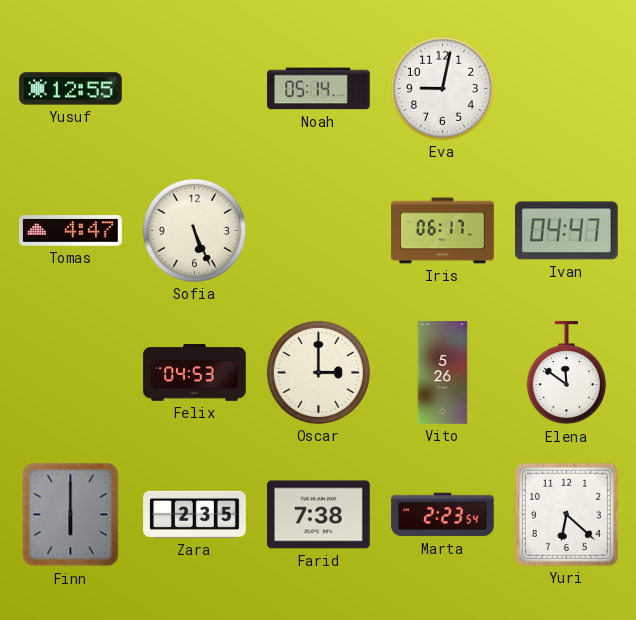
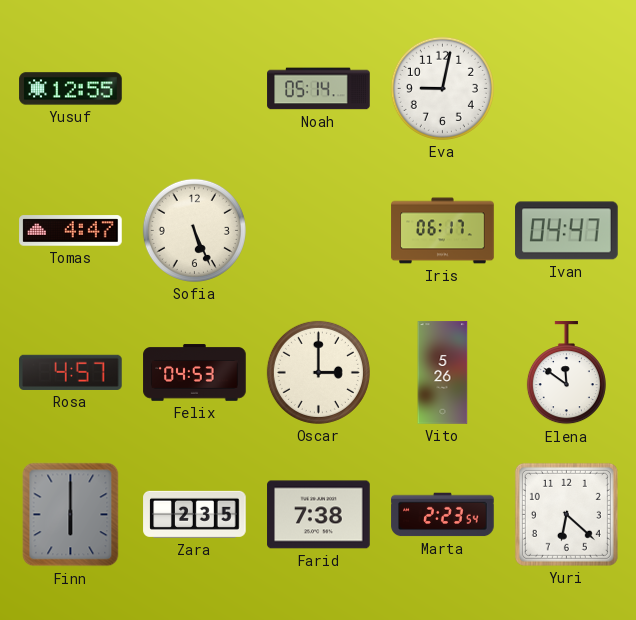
Rosa: none -> 4:57 (71, 372)
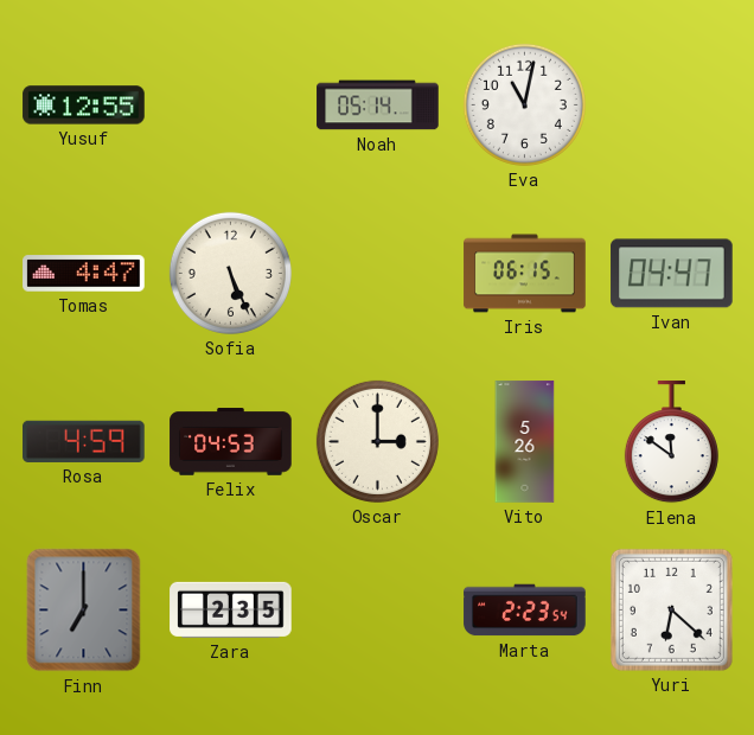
Eva: 9:02 -> 11:02 (524, 104)
Iris: 06:17 -> 06:15 (525, 274)
Rosa: 4:57 -> 4:59 (84, 441)
Finn: 6:00 -> 7:00 (84, 611)
Farid: 7:38 -> none (319, 515)
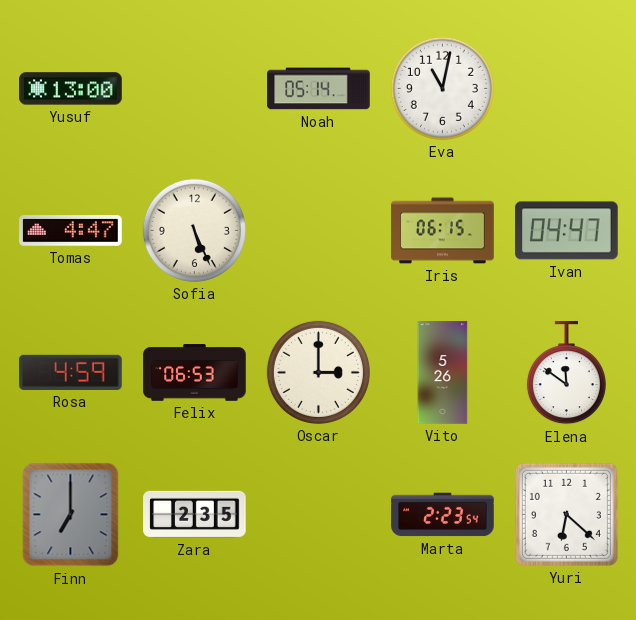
Yusuf: 12:55 -> 13:00 (71, 89)
Felix: 04:53 -> 06:53 (195, 373)
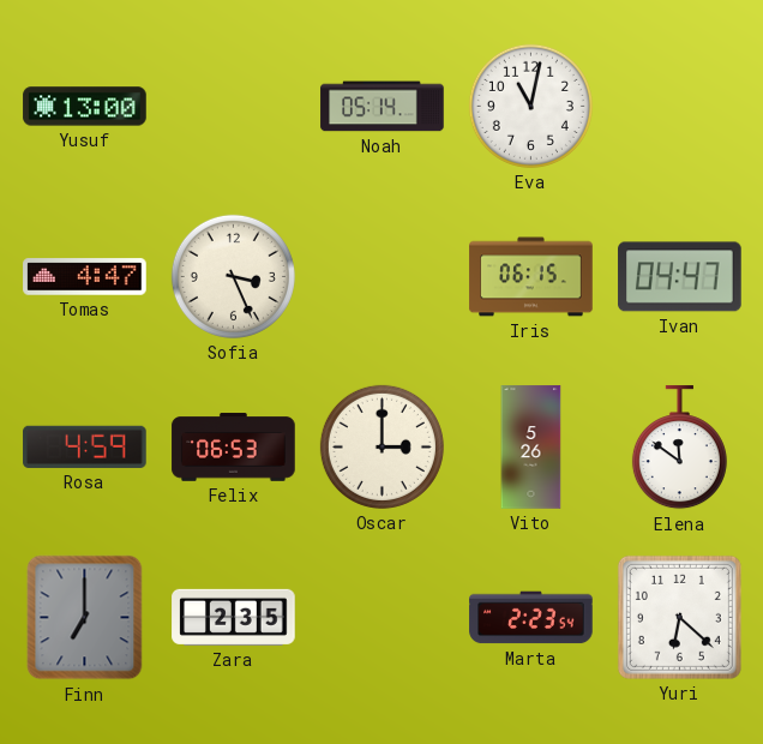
Sofia: 5:26 -> 3:26 (233, 276)
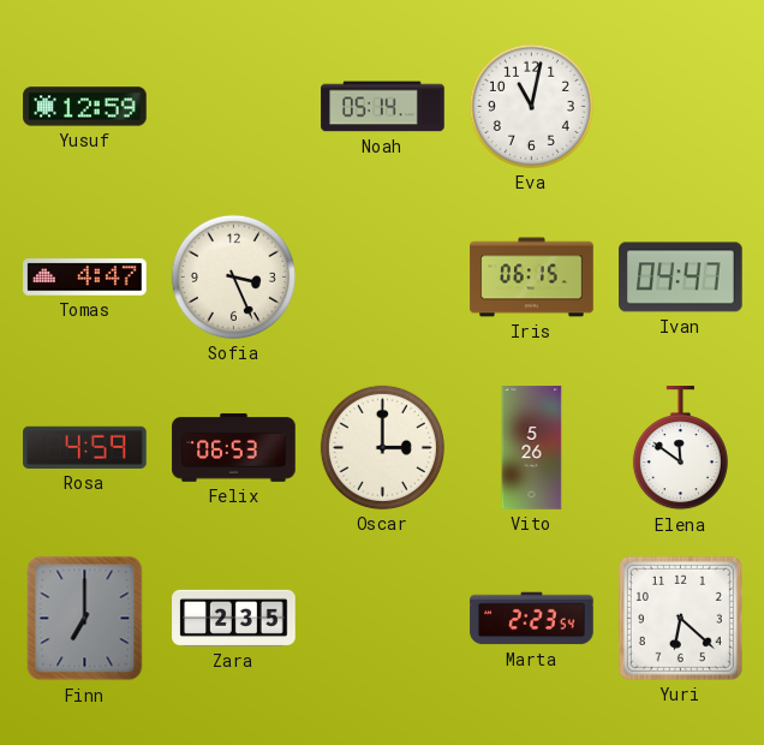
Yusuf: 13:00 -> 12:59 (85, 107)
